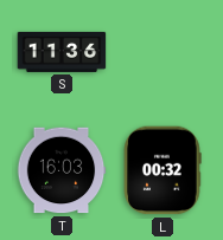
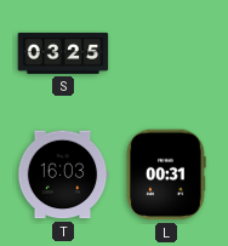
S: 11:36 -> 03:25 (63, 53)
L: 00:32 -> 00:31 (166, 175)
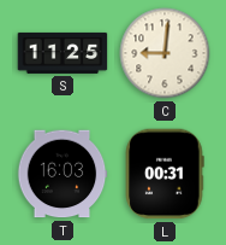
S: 03:25 -> 11:25 (63, 53)
C: none -> 9:01 (165, 53)
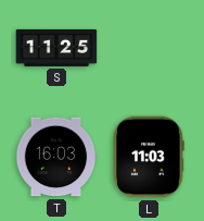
C: 9:01 -> none (165, 53)
L: 00:31 -> 11:03 (149, 157)
